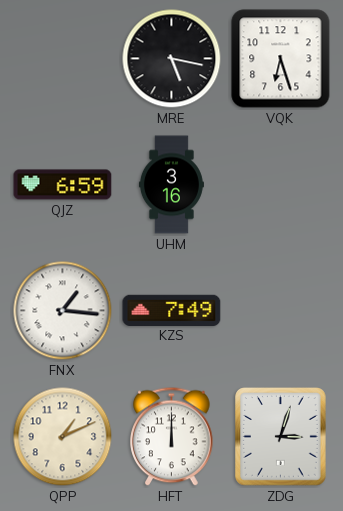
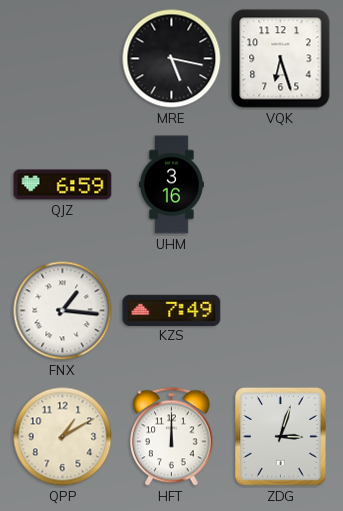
QPP: 1:11 -> 1:10 (63, 437)
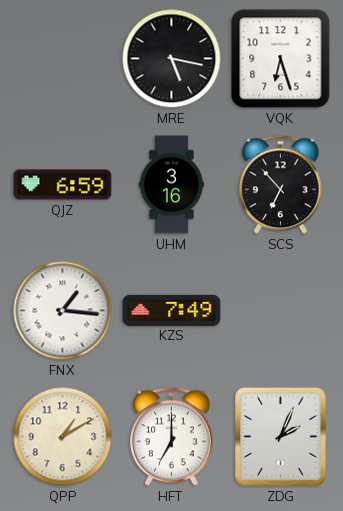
SCS: none -> 6:53 (281, 185)
HFT: 12:00 -> 7:00 (172, 437)
ZDG: 3:03 -> 2:04 (281, 437)
